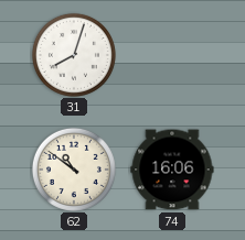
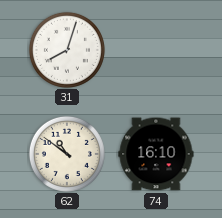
74: 16:06 -> 16:10 (156, 154)
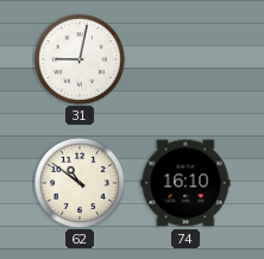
31: 8:03 -> 9:02 (80, 59)
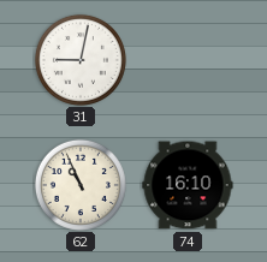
62: 10:51 -> 10:56 (81, 185)
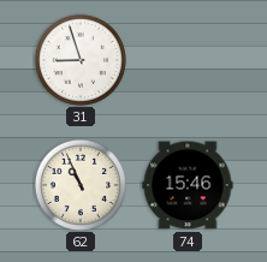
31: 9:02 -> 8:57 (81, 60)
74: 16:10 -> 15:46 (188, 185)
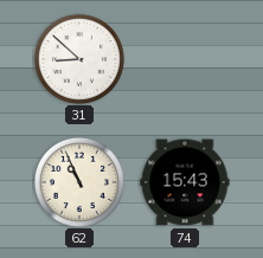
31: 8:57 -> 8:52 (79, 59)
74: 15:46 -> 15:43 (185, 182)
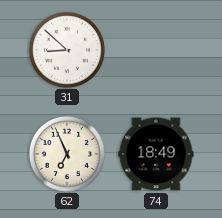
62: 10:56 -> 6:56 (67, 154)
74: 15:43 -> 18:49 (156, 154)
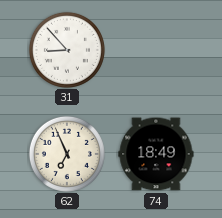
31: 8:52 -> 8:53 (67, 50)
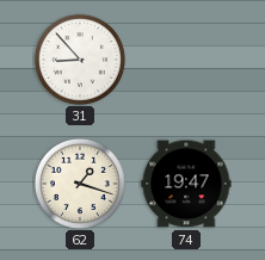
62: 6:56 -> 1:18 (80, 184)
74: 18:49 -> 19:47 (186, 184)
